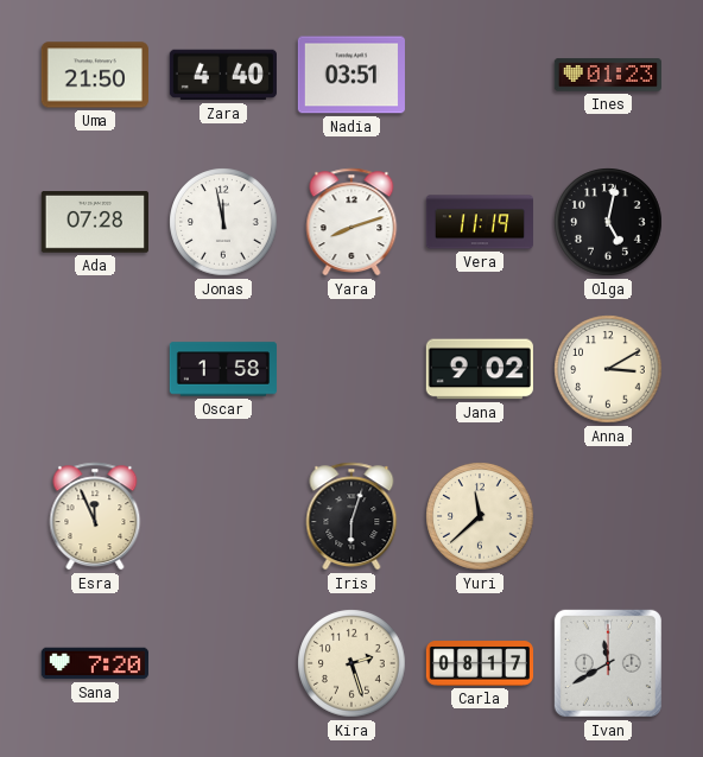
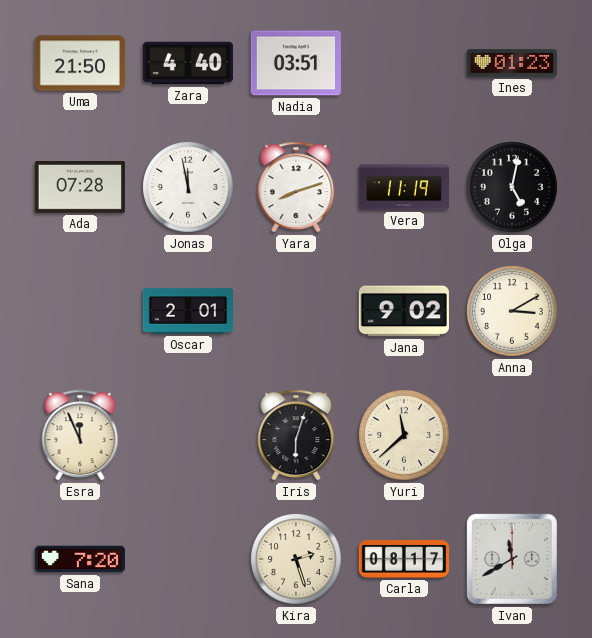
Oscar: 1:58 -> 2:01 (187, 311)
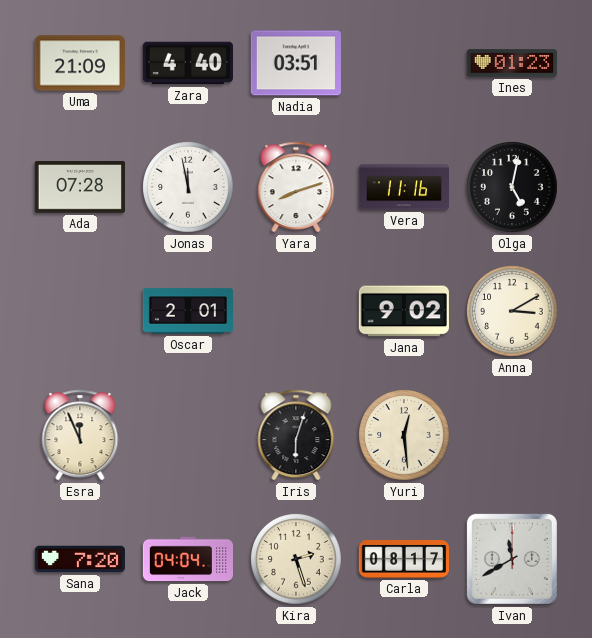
Uma: 21:50 -> 21:09 (80, 63)
Vera: 11:19 -> 11:16 (403, 187)
Yuri: 11:38 -> 12:29 (404, 435)
Jack: none -> 04:04 (187, 559)
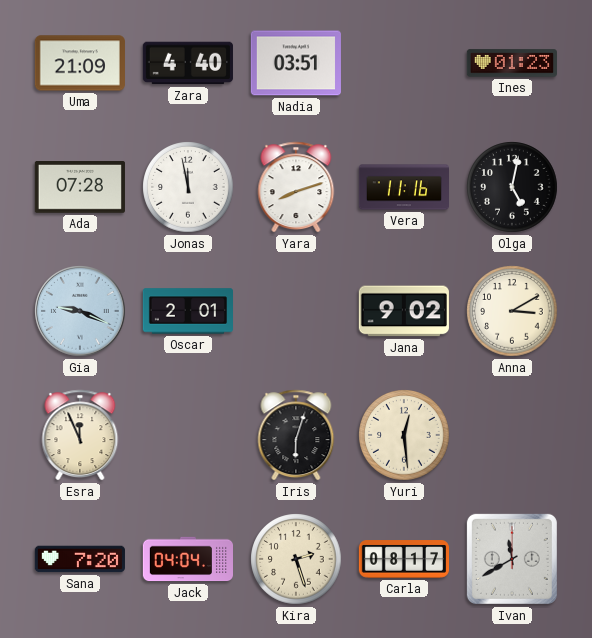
Gia: none -> 9:19 (81, 312)
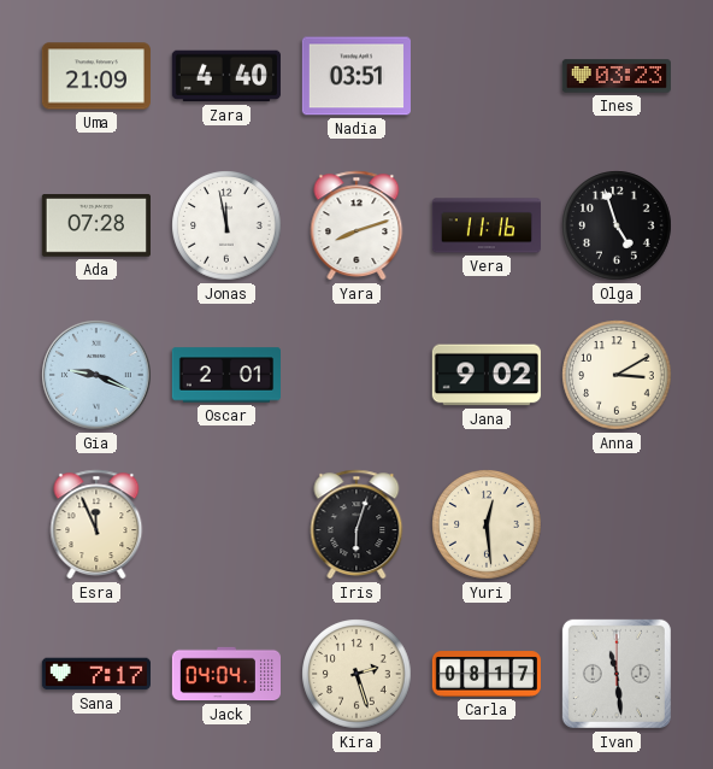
Ines: 01:23 -> 03:23 (617, 76)
Olga: 5:02 -> 4:57 (617, 225)
Sana: 7:20 -> 7:17 (96, 674)
Ivan: 11:40 -> 11:29 (617, 674)
